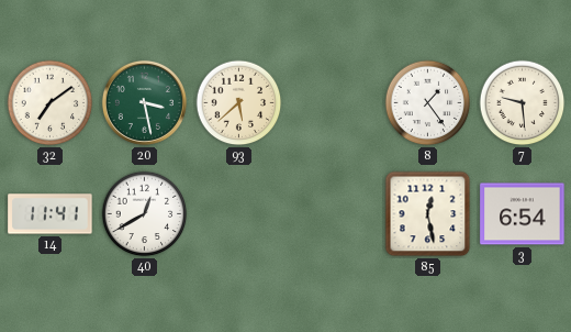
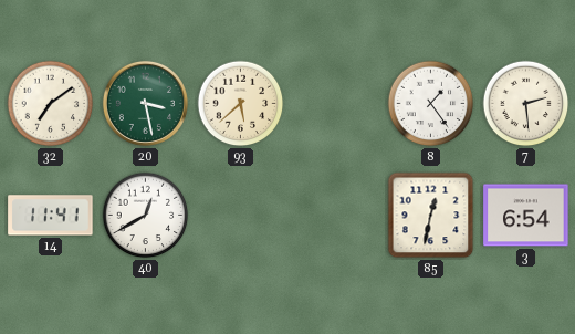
7: 9:29 -> 2:29 (526, 104)
85: 12:28 -> 12:32 (431, 216)
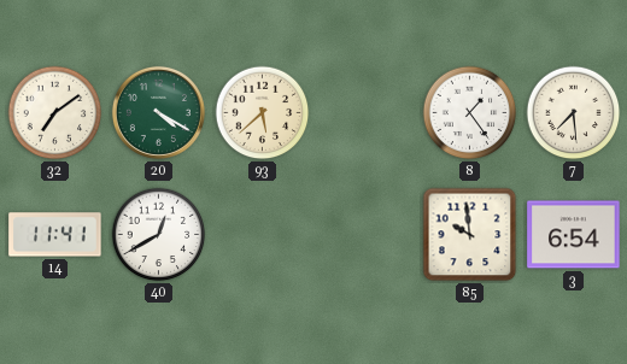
20: 3:28 -> 4:20 (158, 112)
7: 2:29 -> 7:29 (574, 113)
85: 12:32 -> 9:59 (470, 235)
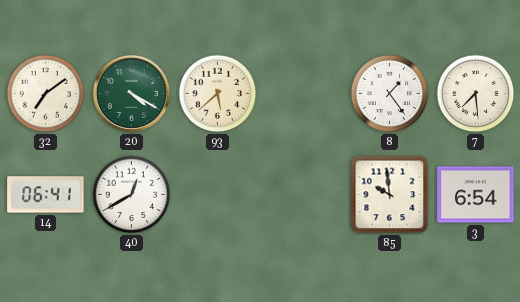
14: 11:41 -> 06:41 (46, 195)
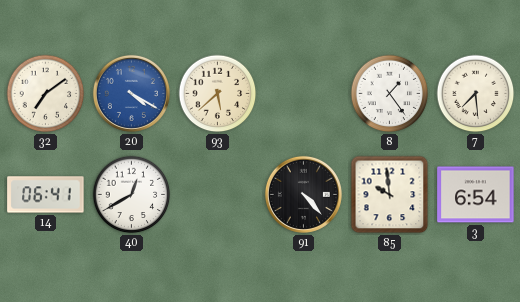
20 dial: green -> blue (131, 93)
91: none -> 4:23 (303, 194)
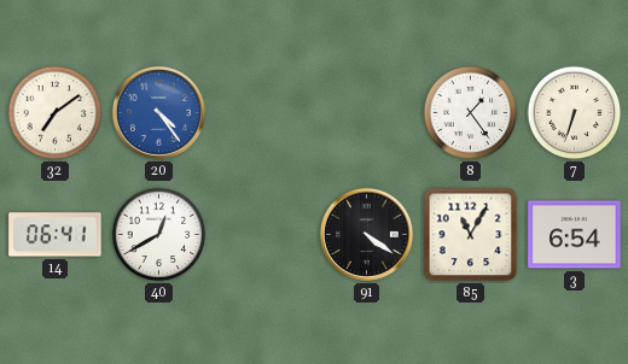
20: 4:20 -> 4:24 (158, 112)
93: 5:38 -> none (218, 94)
7: 7:29 -> 6:33 (575, 113)
91: 4:23 -> 4:21 (366, 234)
85: 9:59 -> 11:05 (471, 235)
